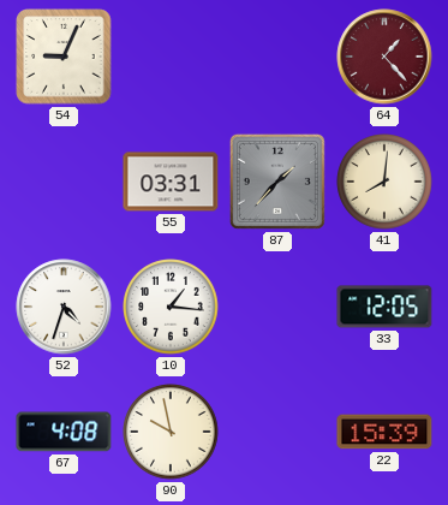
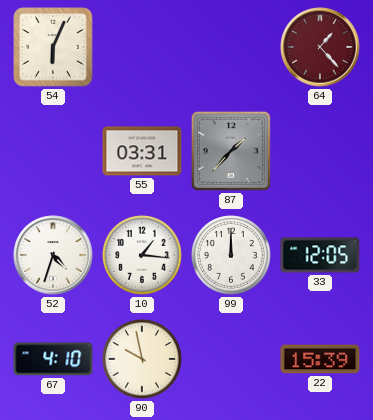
54: 9:04 -> 6:04 (53, 47)
41: 8:01 -> none (384, 182)
99: none -> 12:00 (231, 255)
67: 4:08 -> 4:10 (53, 359)
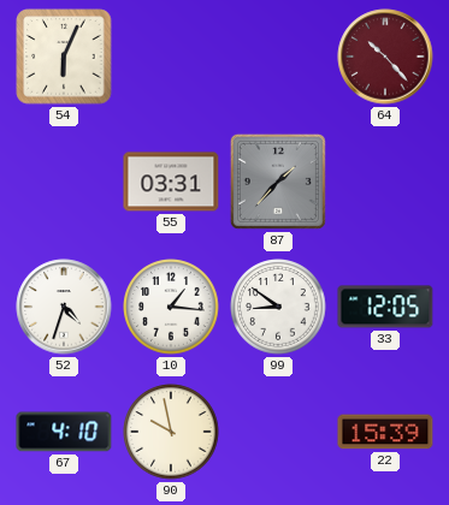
64: 1:23 -> 10:23 (385, 57)
99: 12:00 -> 8:51 (278, 307)
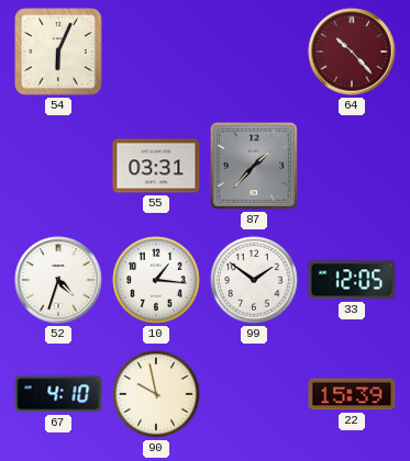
99: 8:51 -> 1:51 (254, 280)
